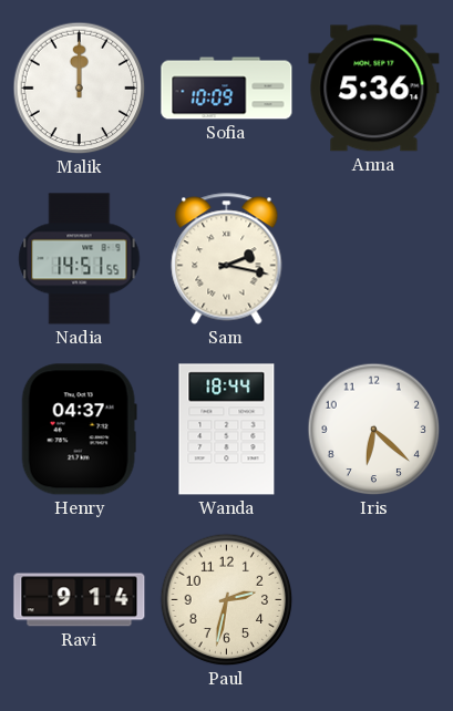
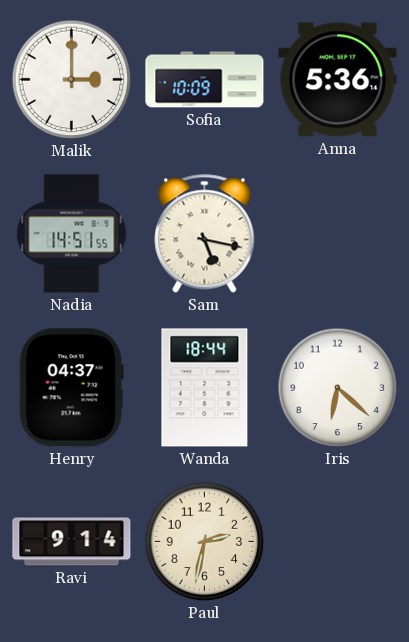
Malik: 12:00 -> 3:00 (72, 80)
Sam: 2:17 -> 5:17 (205, 234)
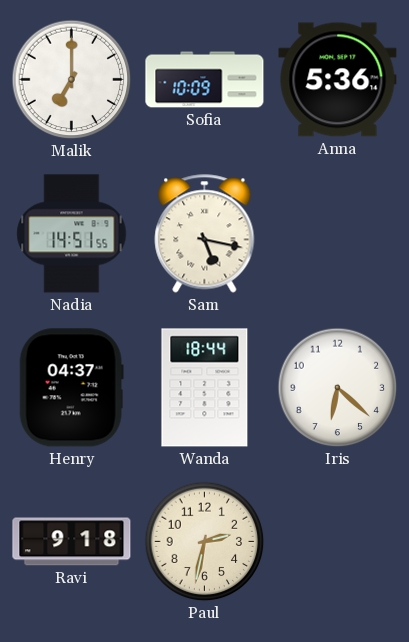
Malik: 3:00 -> 7:00 (72, 80)
Ravi: 9:14 -> 9:18 (72, 542)
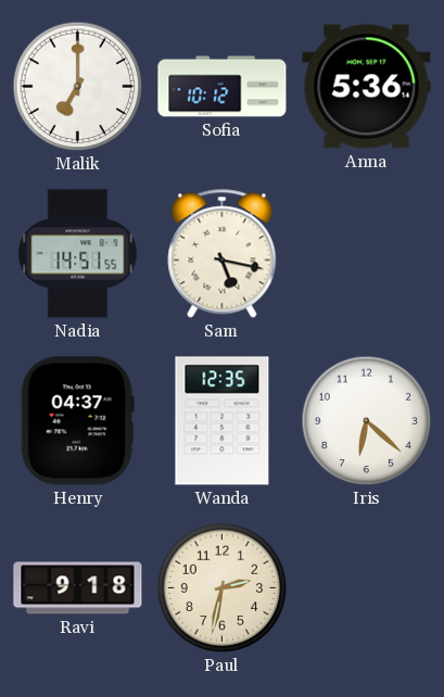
Sofia: 10:09 -> 10:12 (223, 87)
Wanda: 18:44 -> 12:35 (223, 421)
